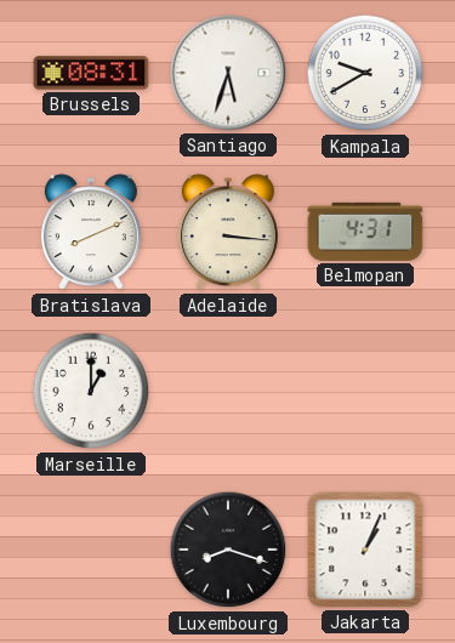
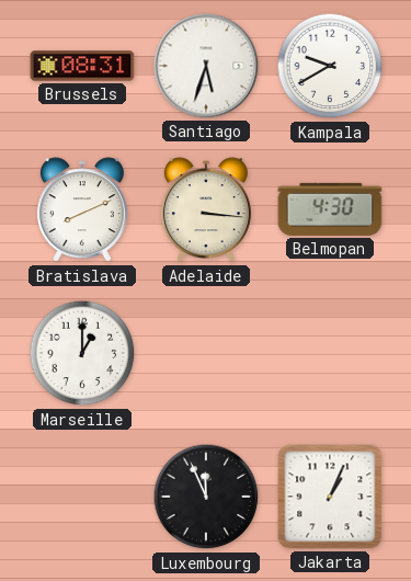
Belmopan: 4:31 -> 4:30 (330, 209)
Luxembourg: 8:18 -> 11:56 (206, 497)
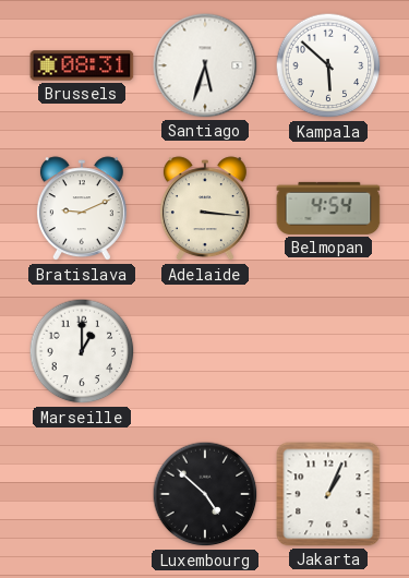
Kampala: 9:40 -> 5:52 (328, 65)
Bratislava: 8:11 -> 9:11 (82, 209)
Belmopan: 4:30 -> 4:54 (328, 208)
Luxembourg: 11:56 -> 4:52 (205, 494)
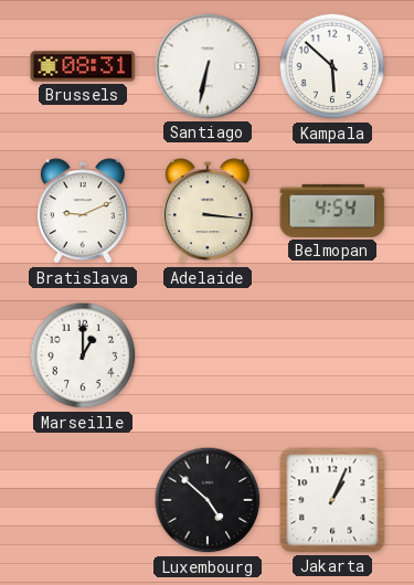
Santiago: 5:33 -> 6:32 (208, 66)
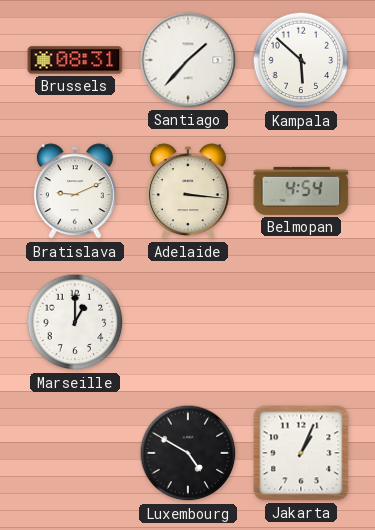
Santiago: 6:32 -> 1:37 (188, 60)
Luxembourg: 4:52 -> 4:50 (188, 453)
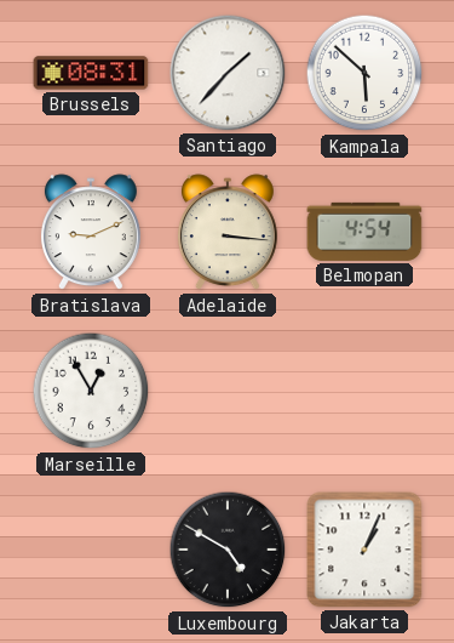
Marseille: 1:00 -> 12:55 (91, 391)
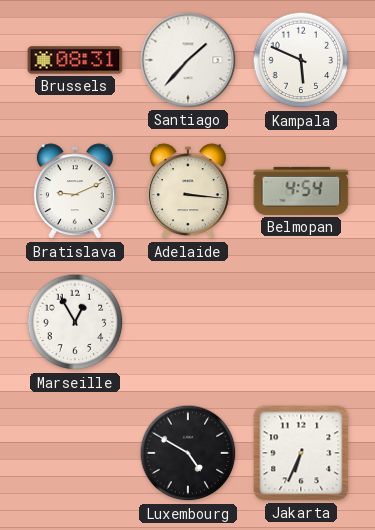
Kampala: 5:52 -> 5:49 (301, 60)
Jakarta: 1:04 -> 6:34 (301, 453)
